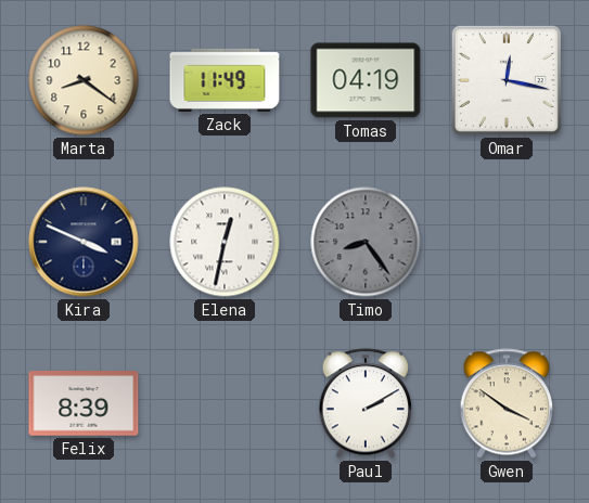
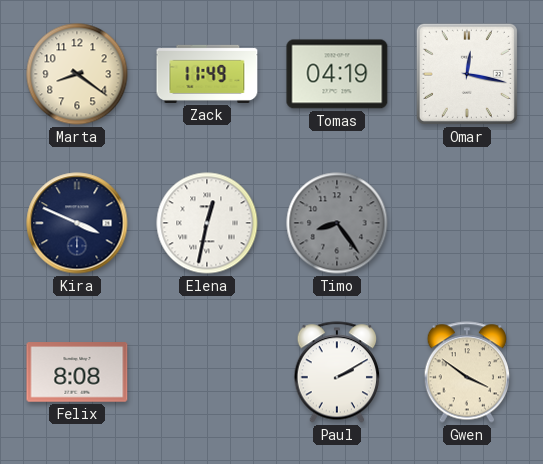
Felix: 8:39 -> 8:08 (77, 372)
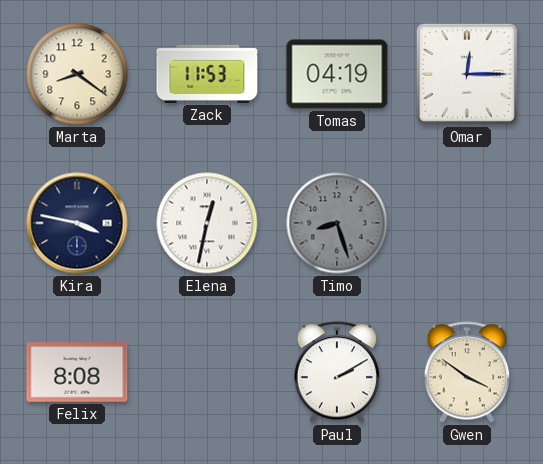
Zack: 11:49 -> 11:53 (207, 74)
Omar: 12:17 -> 12:15 (467, 74)
Kira: 3:49 -> 3:47 (77, 223)
Timo: 8:24 -> 8:27 (337, 223)
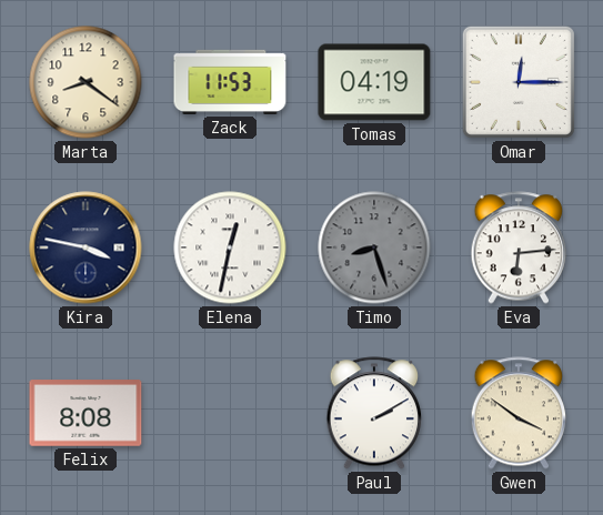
Eva: none -> 6:14 (519, 248)
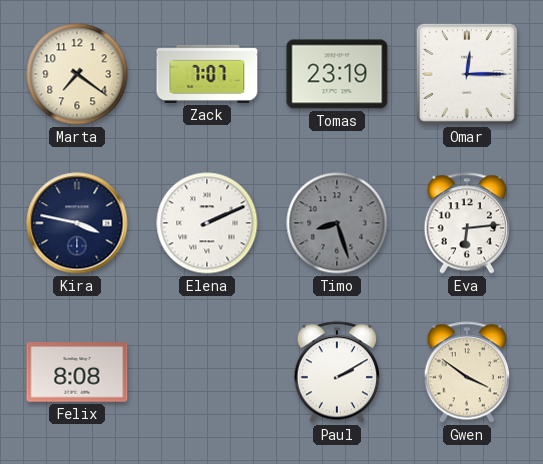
Marta: 8:21 -> 7:21 (77, 74)
Zack: 11:53 -> 7:07 (207, 74)
Tomas: 04:19 -> 23:19 (337, 74)
Elena: 12:32 -> 2:11 (207, 223)
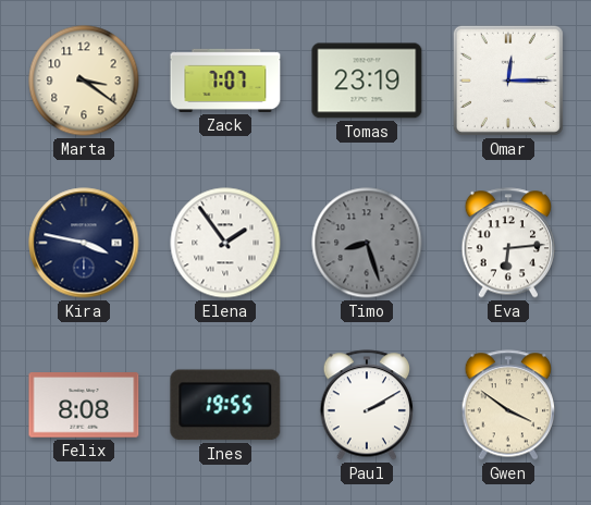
Marta: 7:21 -> 3:21 (84, 81)
Elena: 2:11 -> 1:54 (225, 243)
Ines: none -> 19:55 (225, 405)
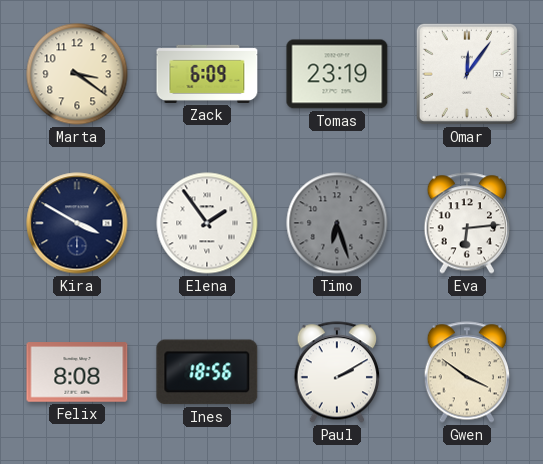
Zack: 7:07 -> 6:09 (207, 74)
Omar: 12:15 -> 12:06 (467, 74)
Kira: 3:47 -> 3:50 (77, 223)
Timo: 8:27 -> 6:27 (337, 223)
Ines: 19:55 -> 18:56 (207, 372)
